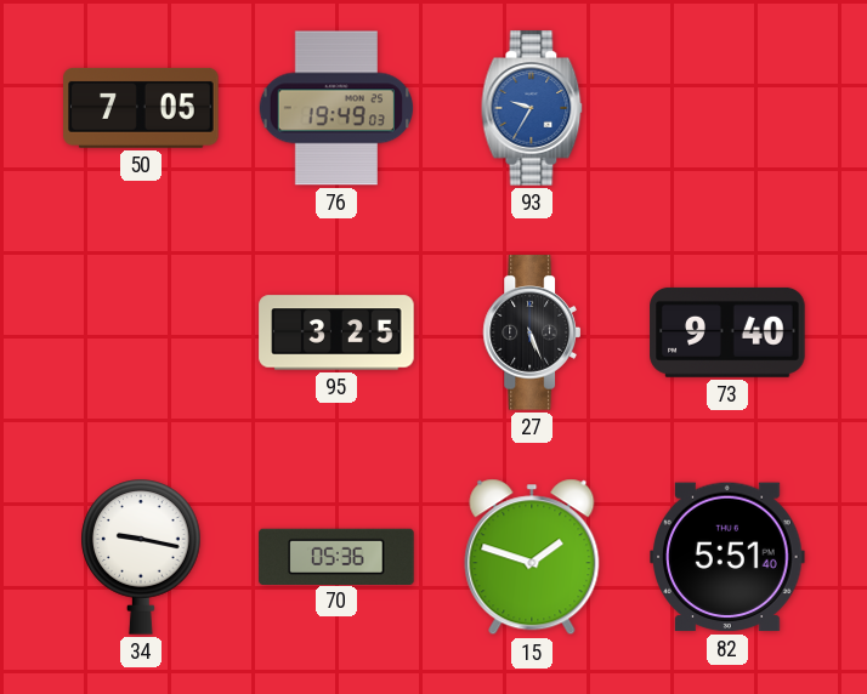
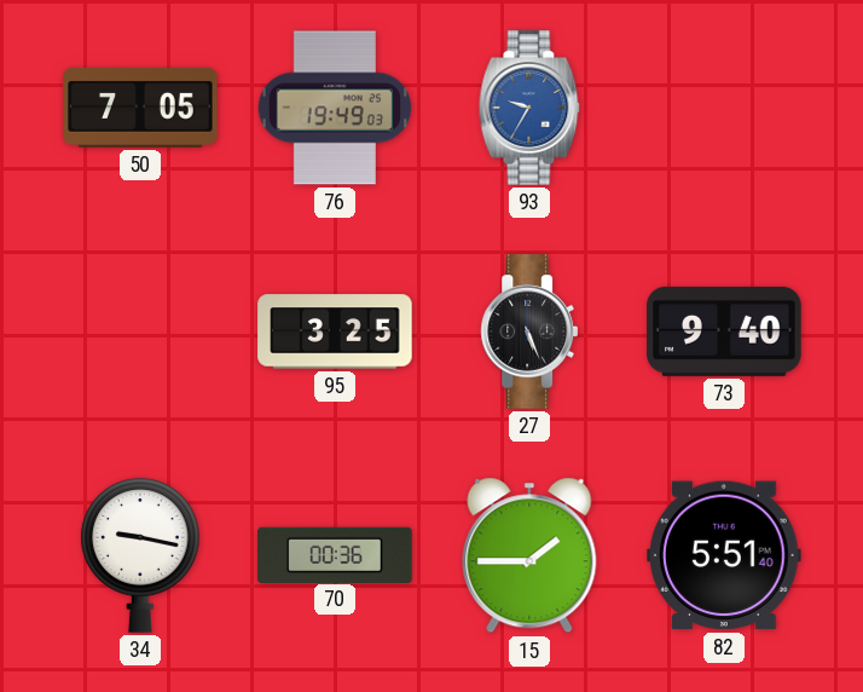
70: 05:36 -> 00:36 (335, 554)
15: 1:48 -> 1:45 (529, 555)
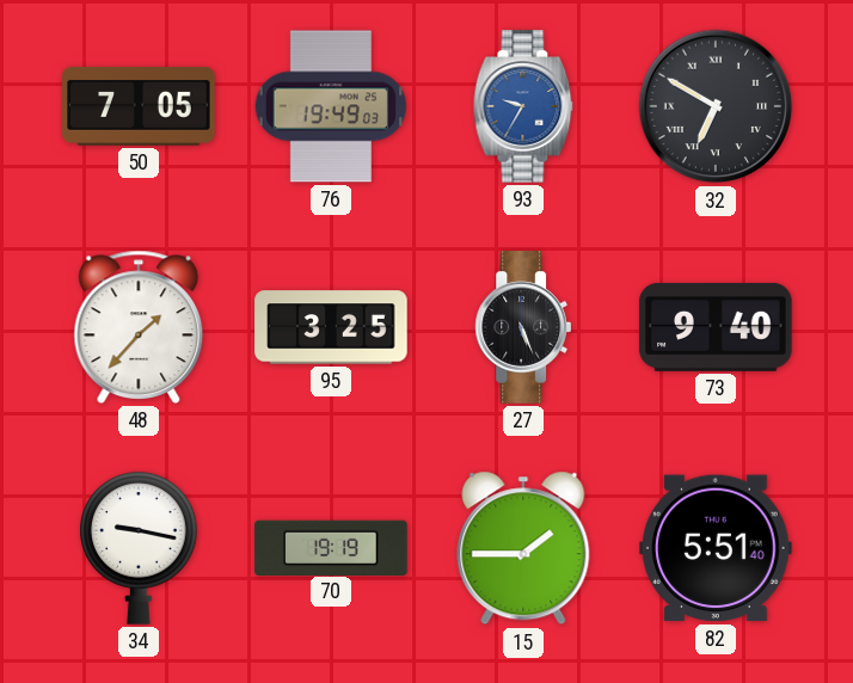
32: none -> 6:50 (716, 106)
48: none -> 1:37 (139, 327)
70: 00:36 -> 19:19 (331, 547)
